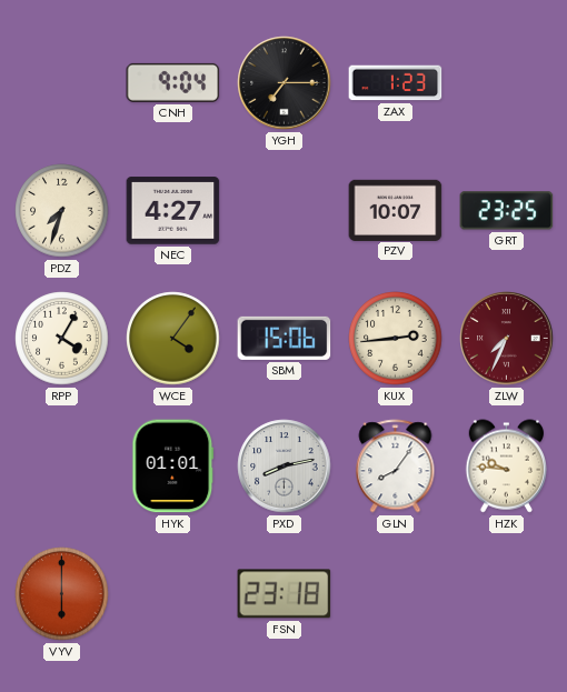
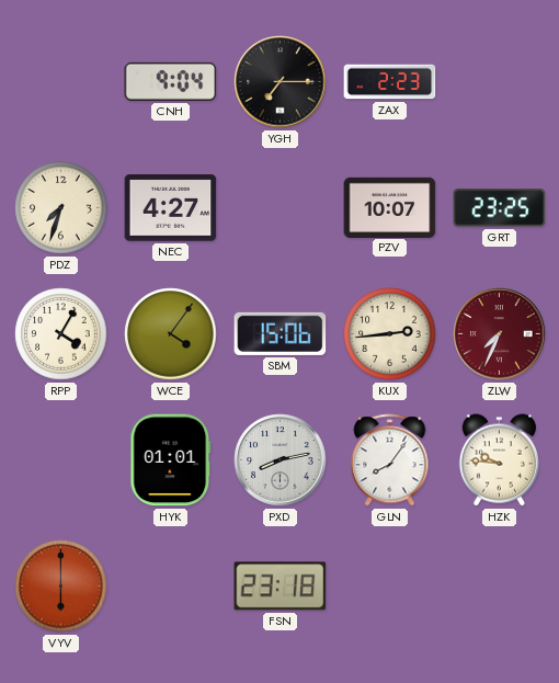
ZAX: 1:23 -> 2:23 (390, 82)
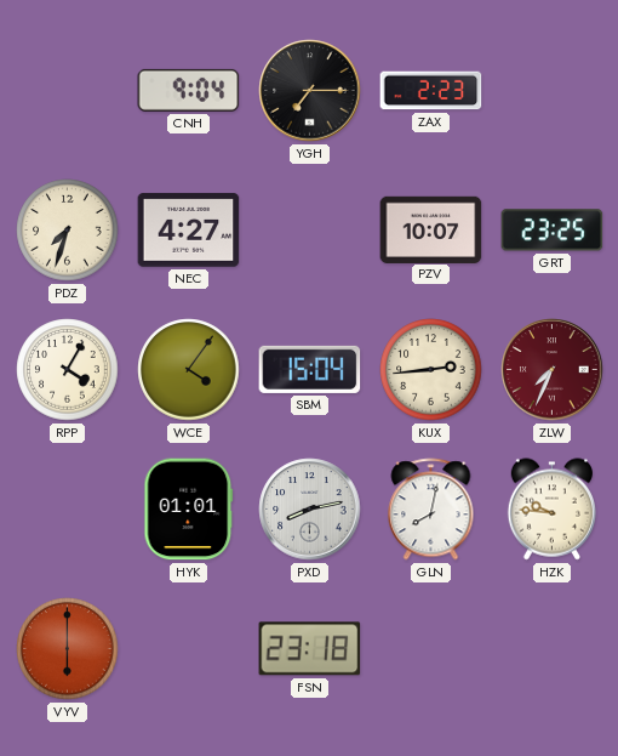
SBM: 15:06 -> 15:04 (310, 369)
GLN: 8:06 -> 8:02 (431, 510)
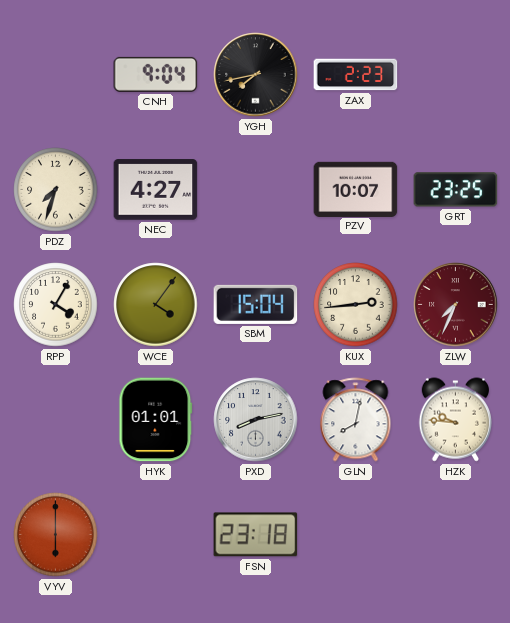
YGH: 7:15 -> 7:43 (256, 75)
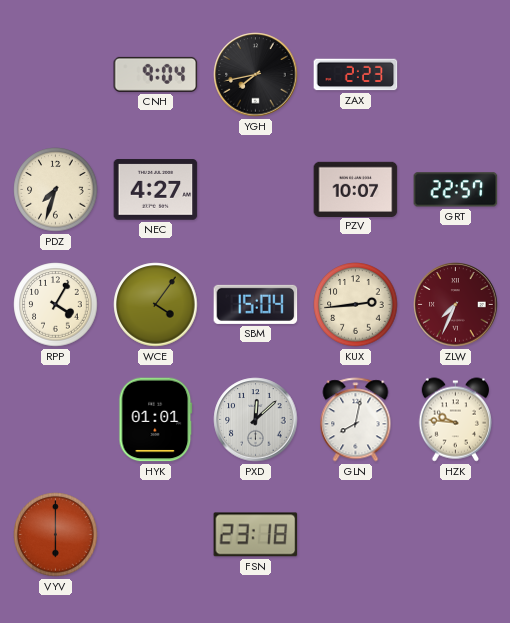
GRT: 23:25 -> 22:57 (456, 190)
PXD: 8:13 -> 12:08 (256, 420)
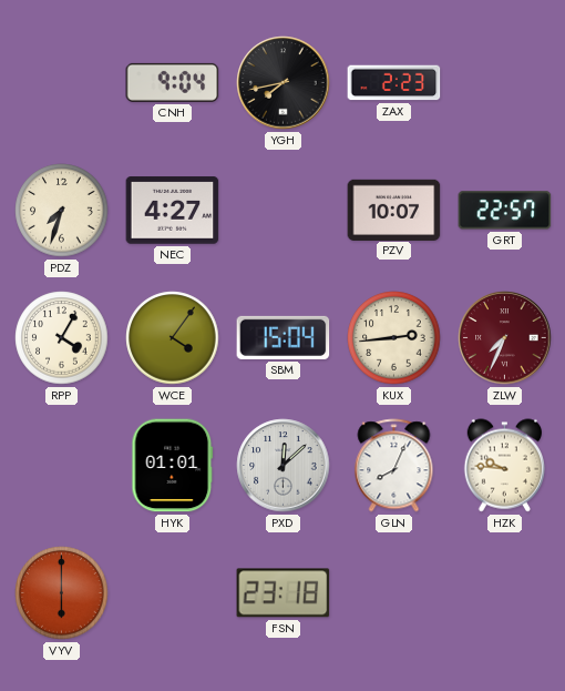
GLN: 8:02 -> 8:04 (394, 466)
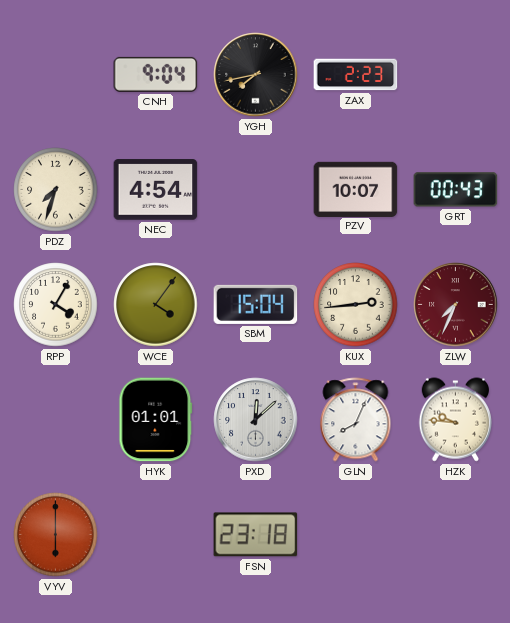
NEC: 4:27 -> 4:54 (156, 190)
GRT: 22:57 -> 00:43 (456, 190)
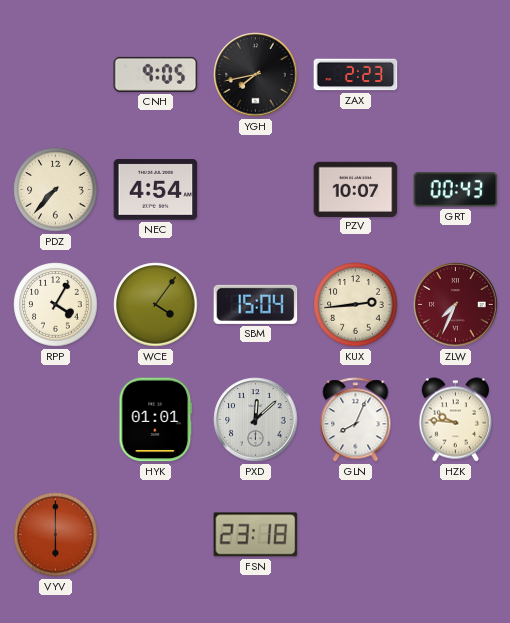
CNH: 9:04 -> 9:05 (156, 74)
PDZ: 7:33 -> 7:37 (56, 190)
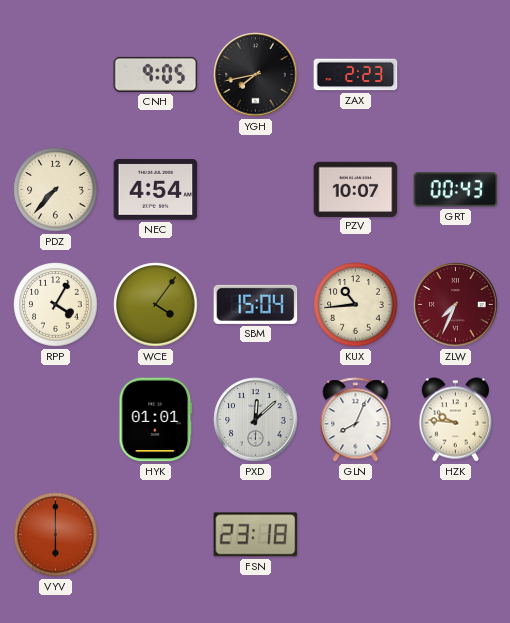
KUX: 2:44 -> 10:44 (356, 305)
